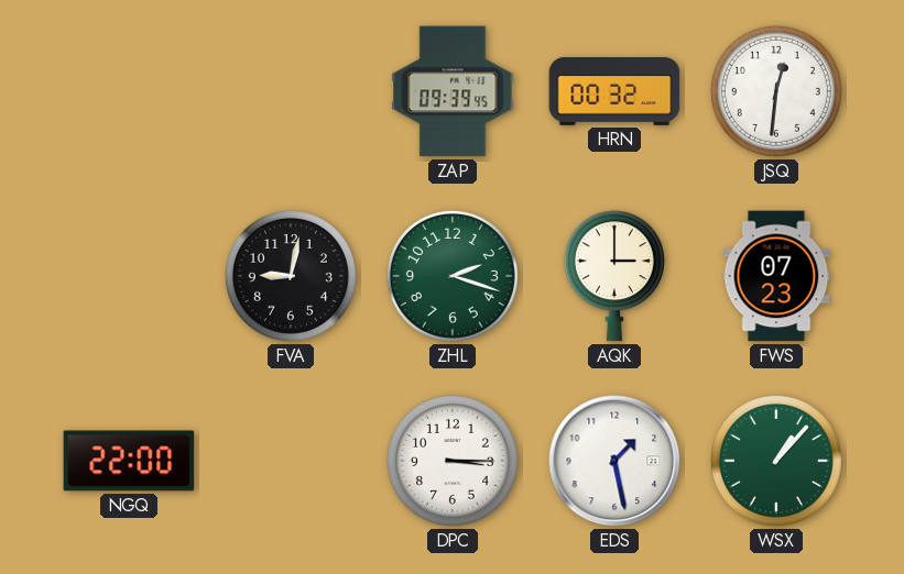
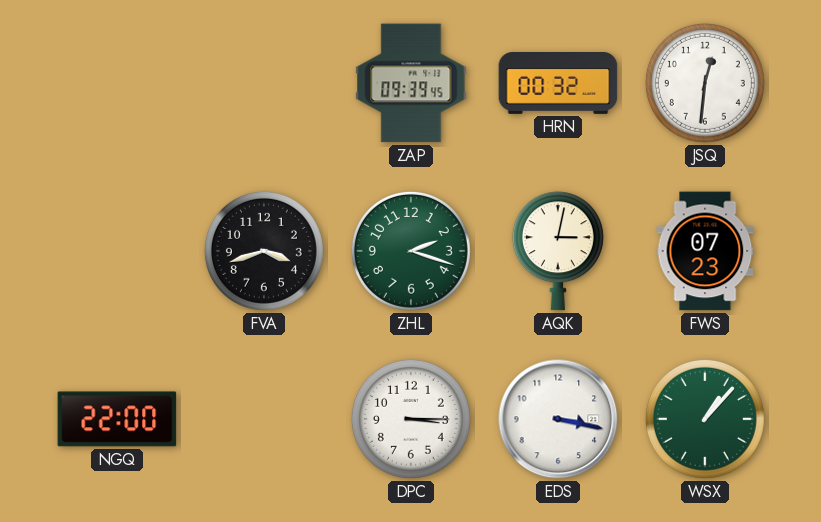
FVA: 9:02 -> 3:42 (264, 251)
AQK: 3:00 -> 3:02 (558, 251)
EDS: 1:28 -> 3:17 (558, 419)
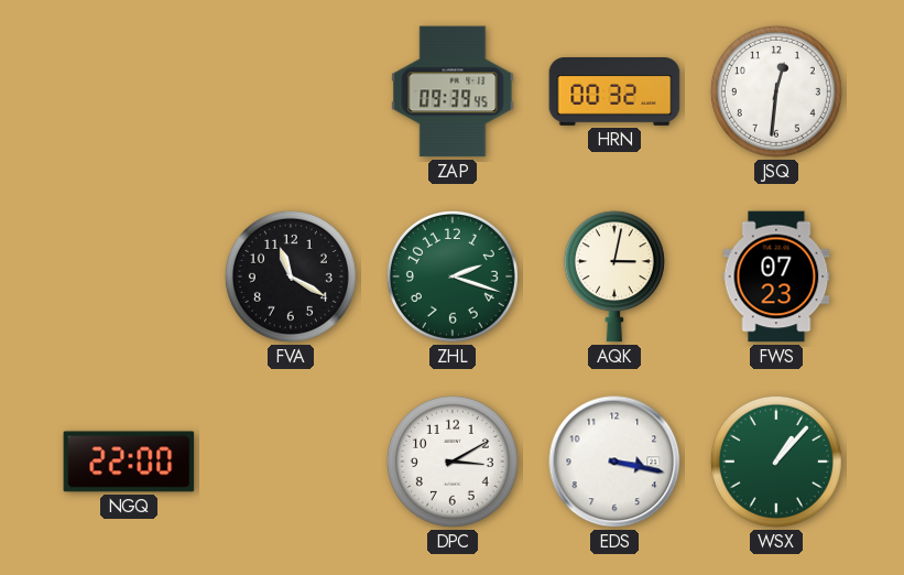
FVA: 3:42 -> 11:20 (291, 276)
DPC: 3:15 -> 3:10 (453, 462)
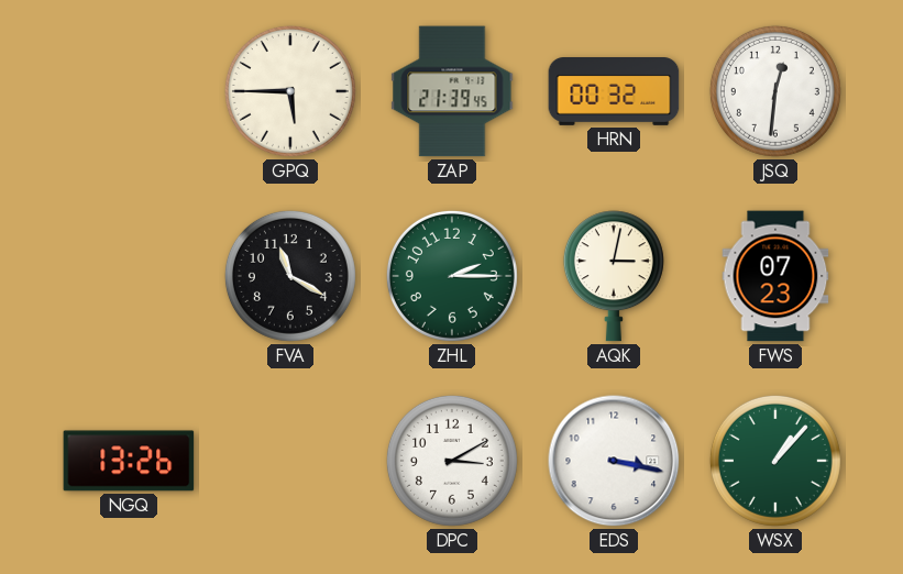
GPQ: none -> 5:45 (290, 91)
ZAP: 09:39 -> 21:39 (452, 91)
ZHL: 2:18 -> 2:15 (452, 276)
NGQ: 22:00 -> 13:26 (129, 461)
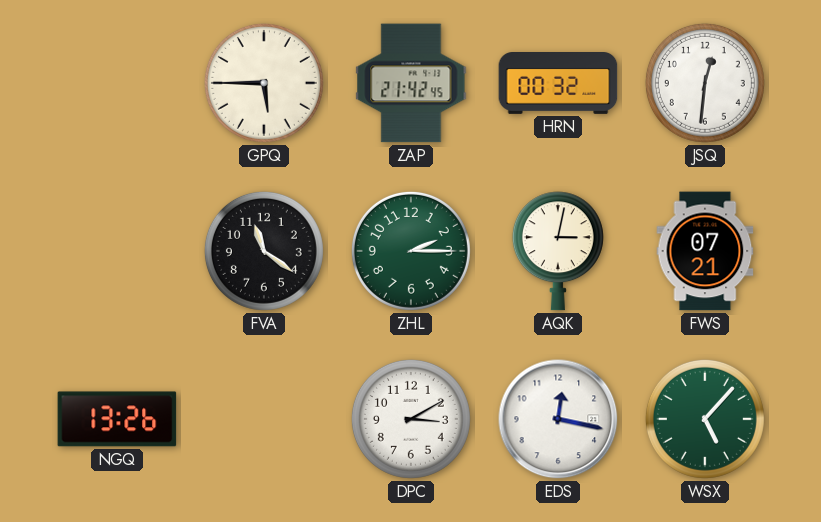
ZAP: 21:39 -> 21:42 (411, 83)
FVA: 11:20 -> 11:21 (264, 251)
FWS: 07:23 -> 07:21 (705, 251)
EDS: 3:17 -> 12:17 (558, 419)
WSX: 1:07 -> 5:07 (705, 419)
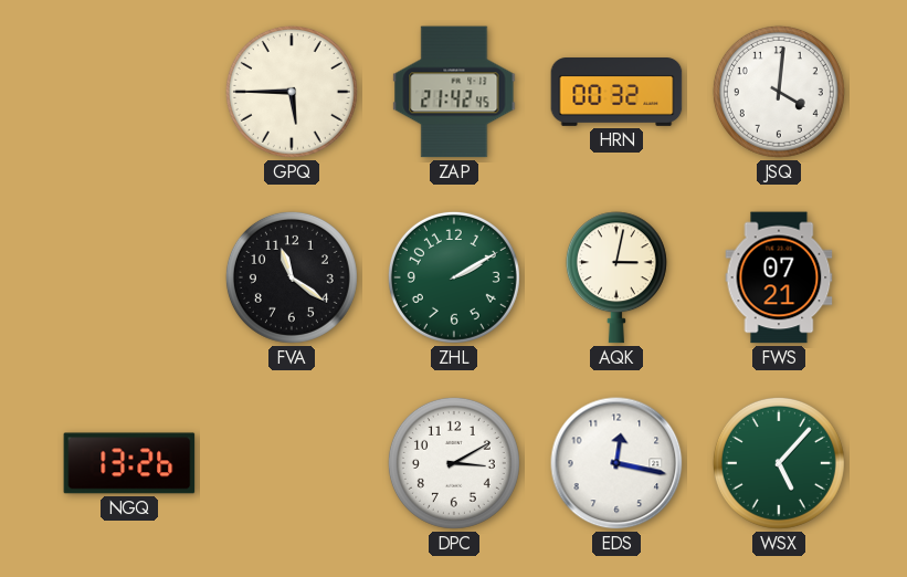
JSQ: 12:31 -> 4:01 (779, 92)
ZHL: 2:15 -> 2:10 (454, 277)
